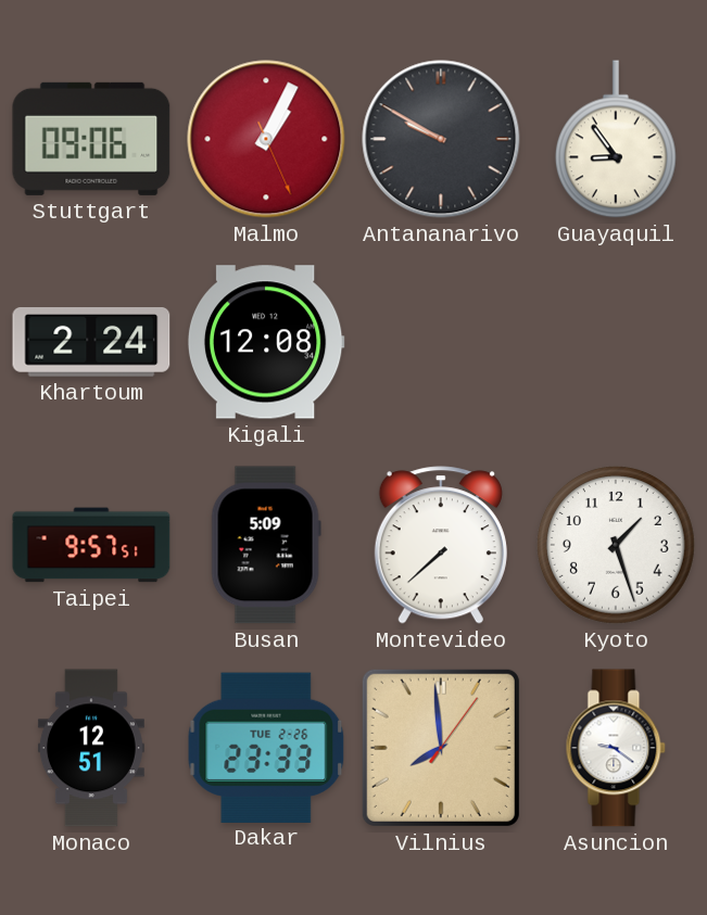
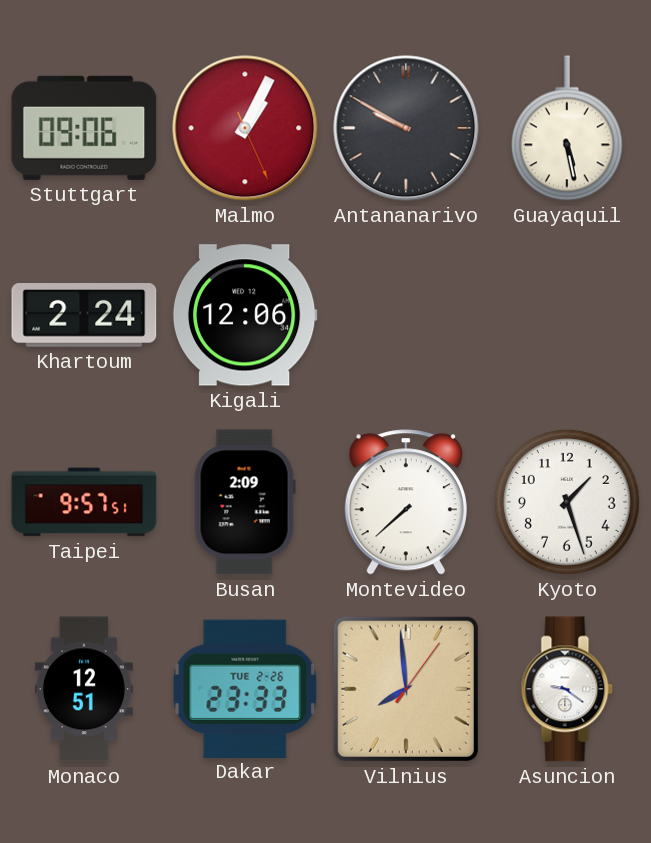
Guayaquil: 8:54 -> 5:28 (567, 128)
Kigali: 12:08 -> 12:06 (245, 315)
Busan: 5:09 -> 2:09 (245, 502)
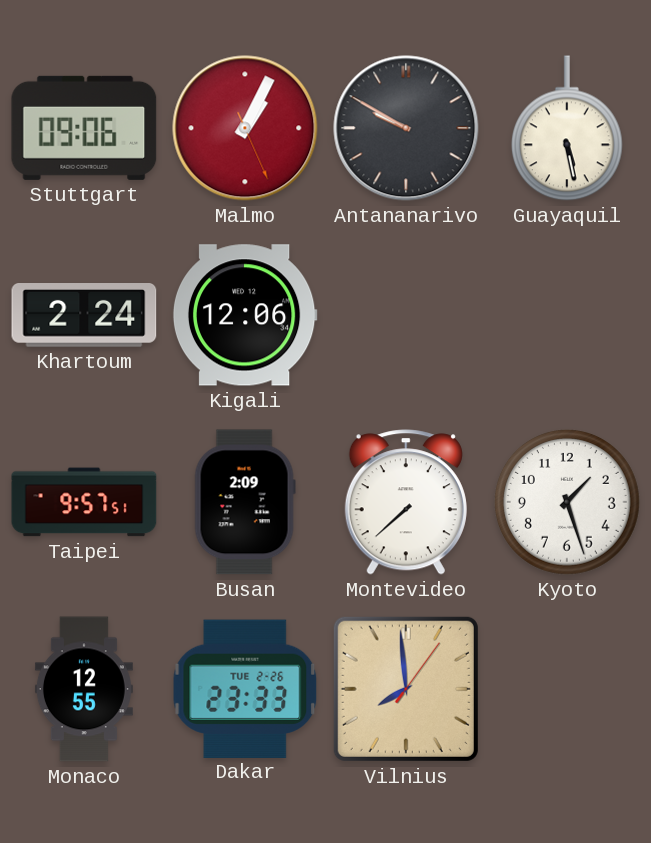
Monaco: 12:51 -> 12:55 (84, 689)
Asuncion: 9:21 -> none (567, 689)
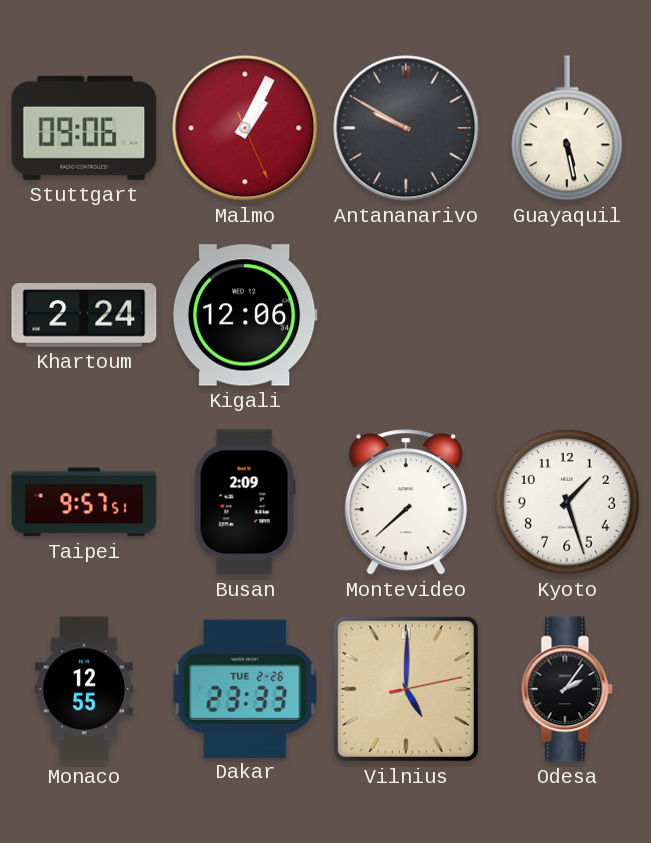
Vilnius: 7:59 -> 5:00 (406, 689)
Odesa: none -> 2:06 (567, 689)
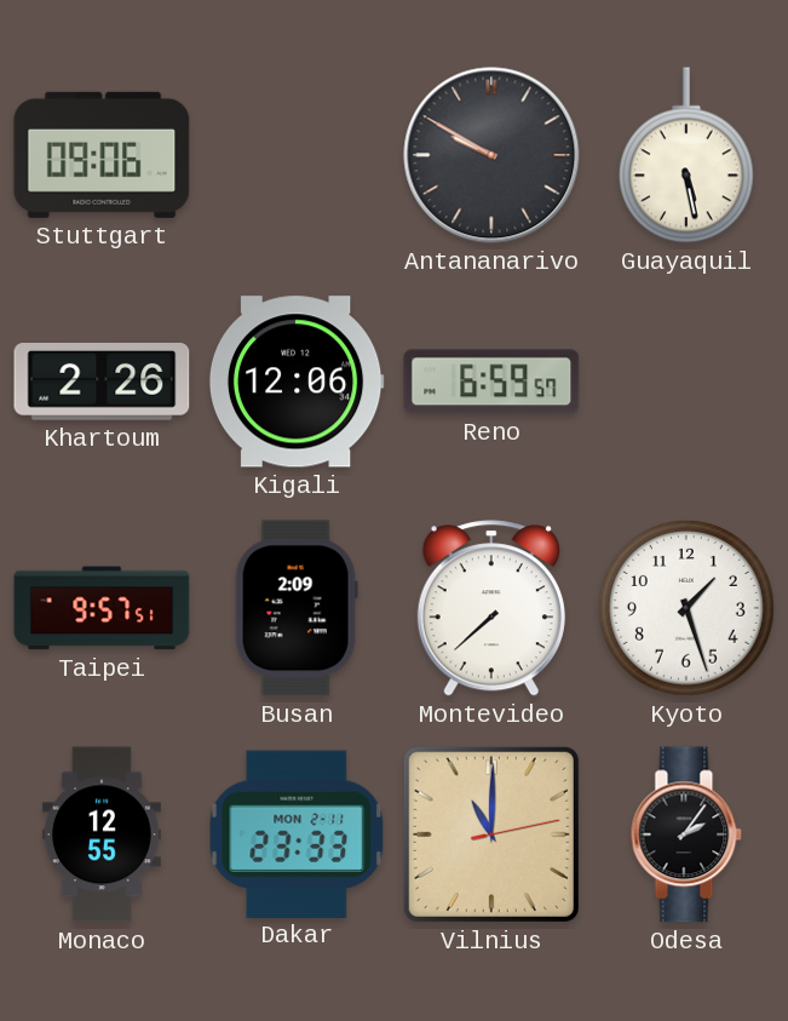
Malmo: 1:04 -> none (245, 128)
Khartoum: 2:24 -> 2:26 (102, 383)
Reno: none -> 6:59 (491, 382)
Dakar date: TUE 2-26 -> MON 2-11 (297, 833)
Vilnius: 5:00 -> 11:00 (491, 834)
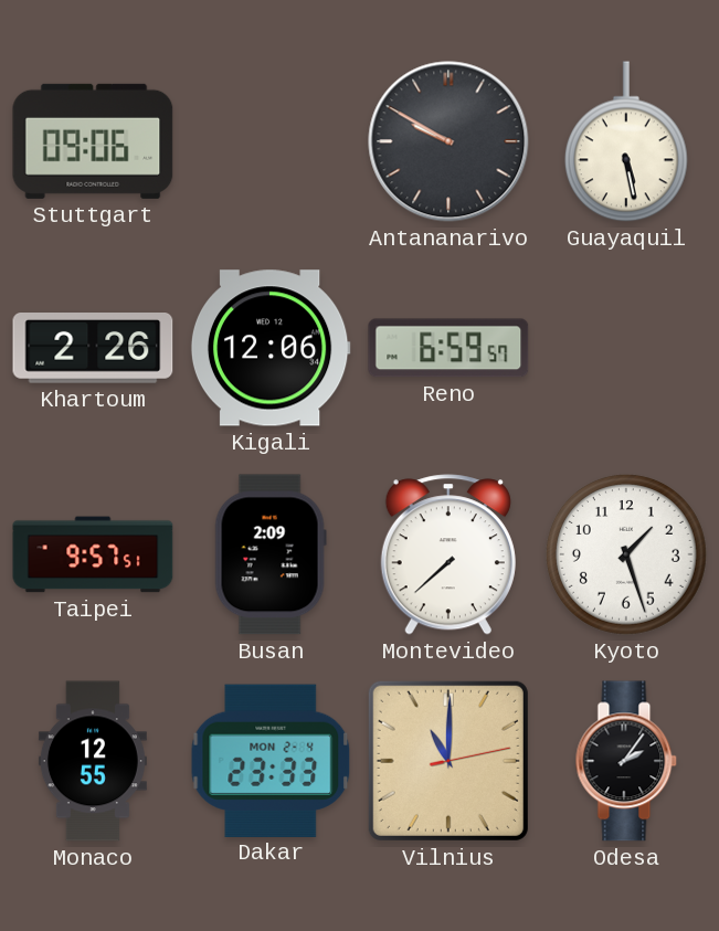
Dakar date: MON 2-11 -> MON 2-4 (271, 760)
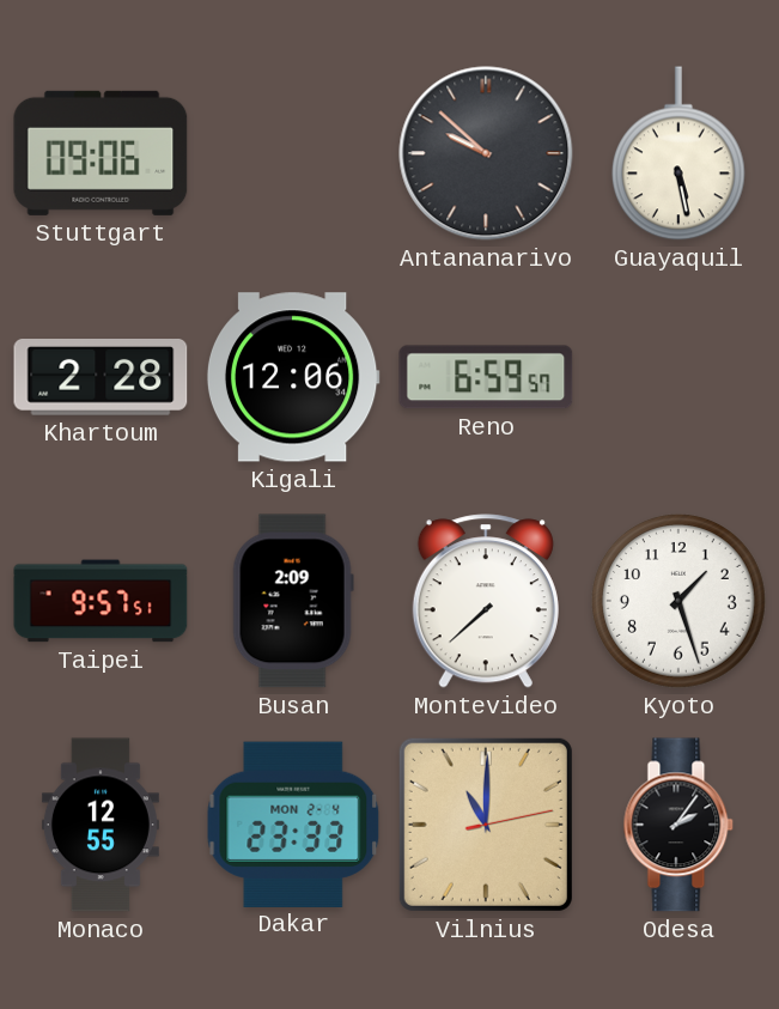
Antananarivo: 9:50 -> 9:52 (486, 153)
Khartoum: 2:26 -> 2:28 (101, 378)
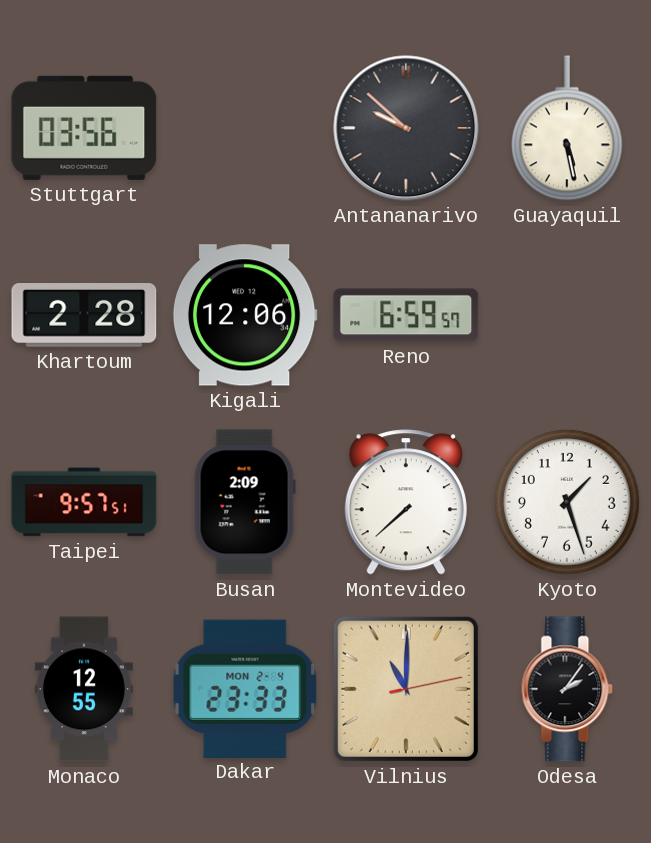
Stuttgart: 09:06 -> 03:56 (84, 128)
